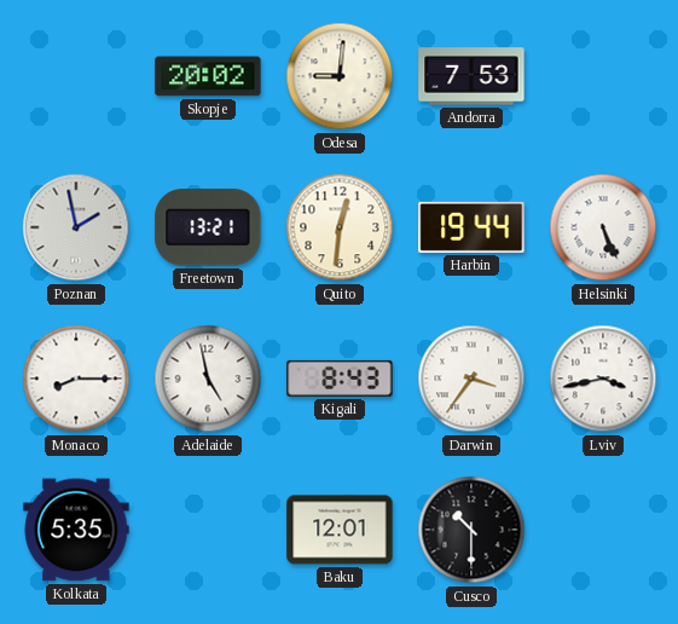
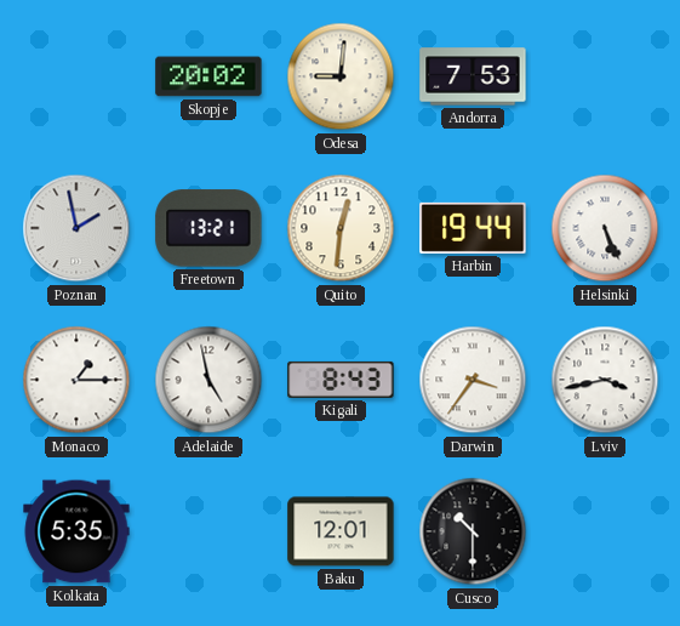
Monaco: 8:15 -> 1:15 (76, 380)
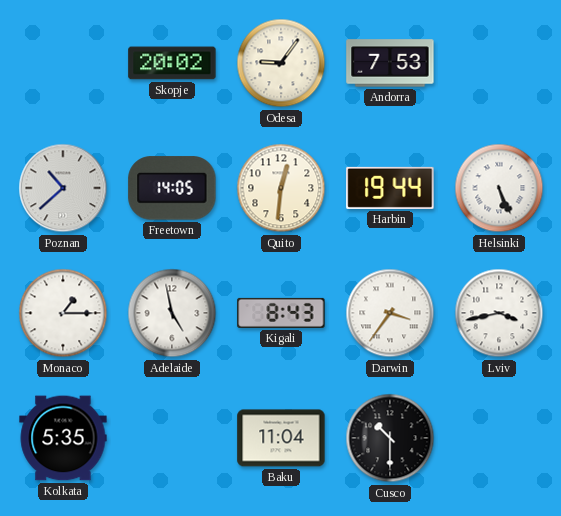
Odesa: 9:01 -> 9:06 (281, 63)
Poznan: 1:58 -> 10:38 (63, 188)
Freetown: 13:21 -> 14:05 (172, 188)
Baku: 12:01 -> 11:04 (281, 438)
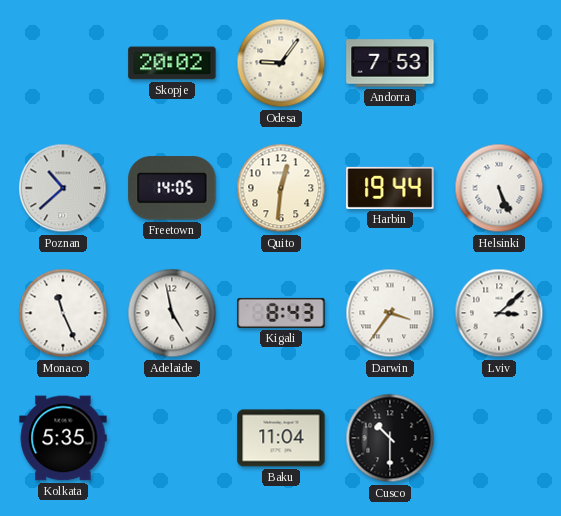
Monaco: 1:15 -> 11:26 (63, 313)
Lviv: 3:43 -> 3:08 (499, 313)
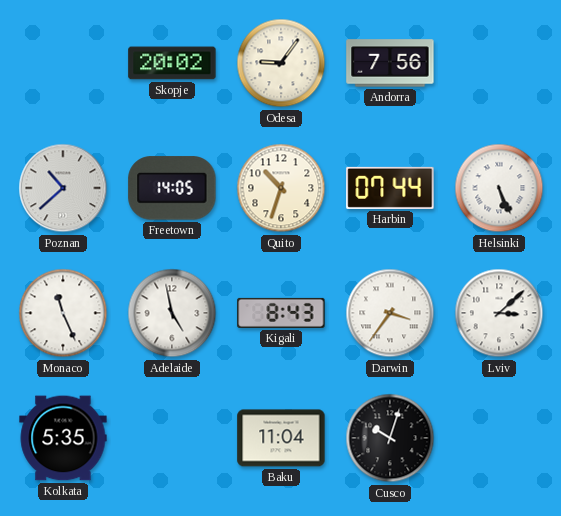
Andorra: 7:53 -> 7:56 (390, 63)
Quito: 12:31 -> 10:33 (281, 188)
Harbin: 19:44 -> 07:44 (390, 188)
Cusco: 10:30 -> 10:03 (390, 438)
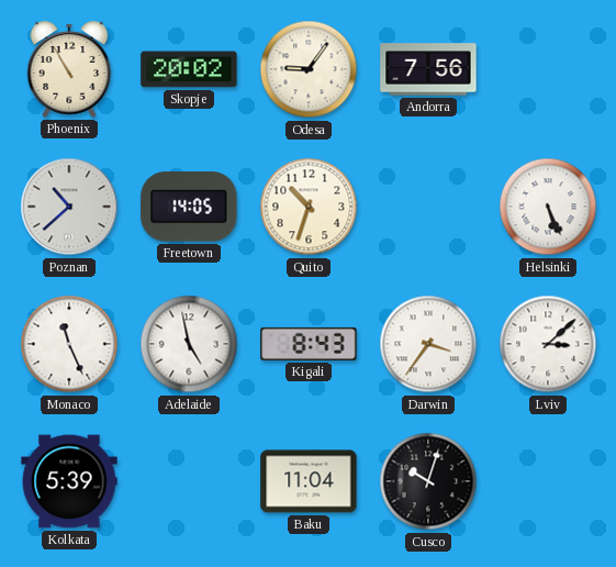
Phoenix: none -> 10:55 (69, 69)
Harbin: 07:44 -> none (390, 188)
Kolkata: 5:35 -> 5:39 (69, 481)
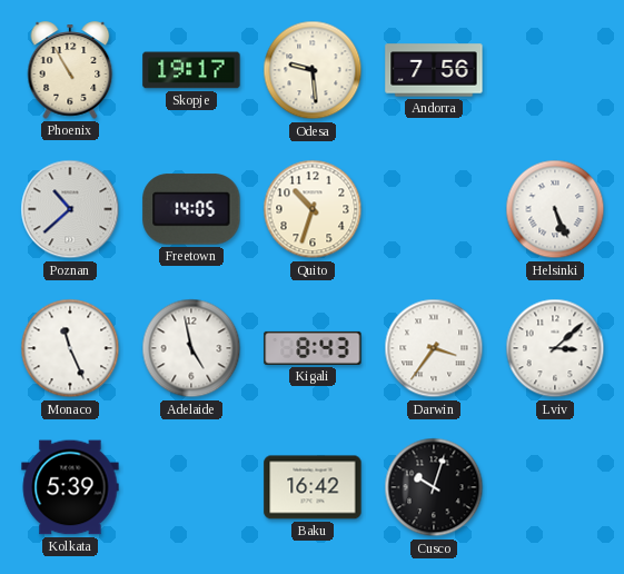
Skopje: 20:02 -> 19:17 (191, 70)
Odesa: 9:06 -> 9:29 (313, 70)
Baku: 11:04 -> 16:42 (313, 487)
